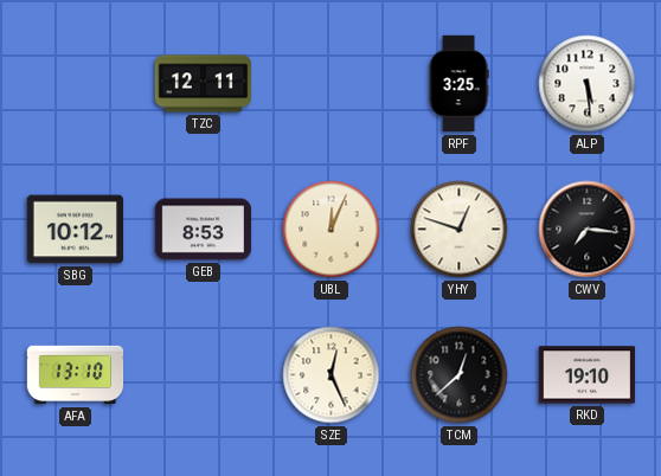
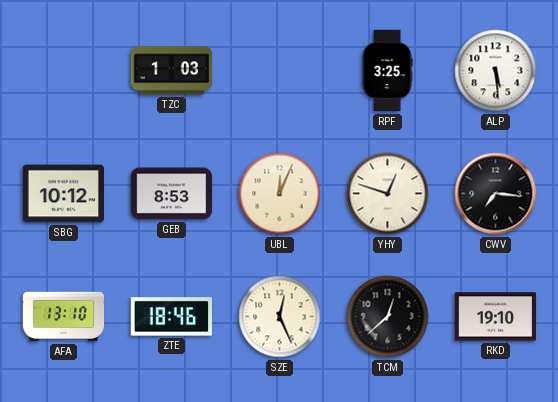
TZC: 12:11 -> 1:03 (172, 71)
ZTE: none -> 18:46 (171, 317)
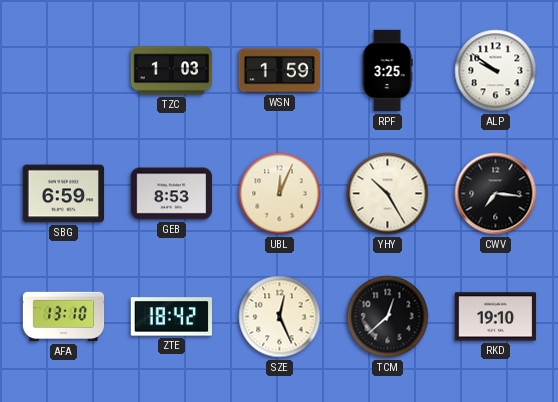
WSN: none -> 1:59 (280, 71)
ALP: 5:29 -> 9:51 (496, 71)
SBG: 10:12 -> 6:59 (64, 194)
YHY: 12:48 -> 10:25 (388, 194)
ZTE: 18:46 -> 18:42 (171, 317)
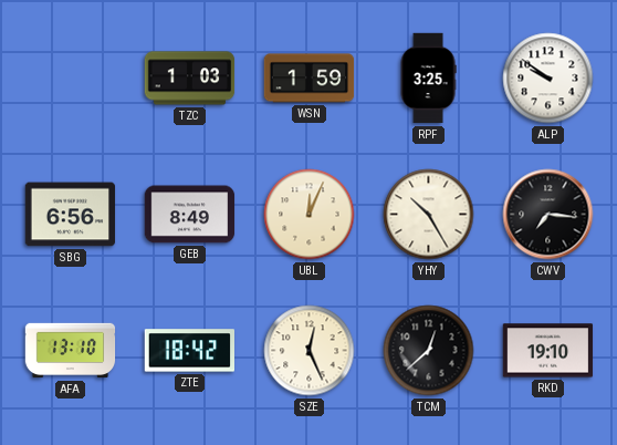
SBG: 6:59 -> 6:56 (71, 215)
GEB: 8:53 -> 8:49 (190, 215)
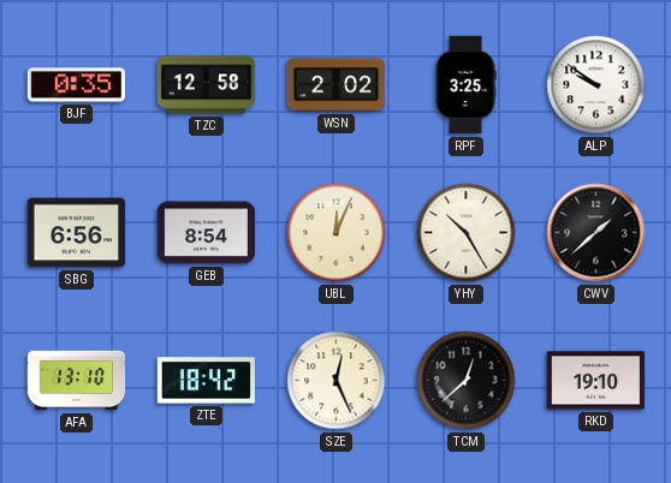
BJF: none -> 0:35 (76, 85)
TZC: 1:03 -> 12:58 (207, 85)
WSN: 1:59 -> 2:02 (337, 85)
GEB: 8:49 -> 8:54 (207, 233)
CWV: 7:16 -> 1:38 (596, 233)
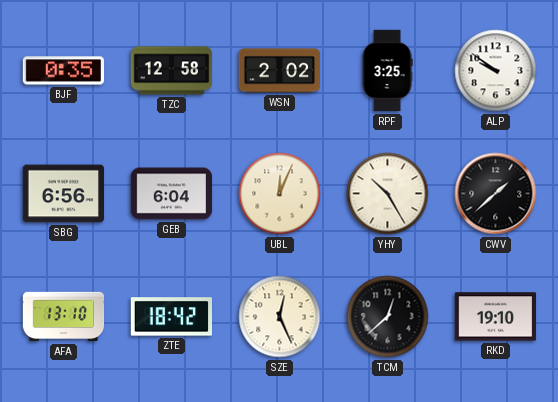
GEB: 8:54 -> 6:04 (172, 194)
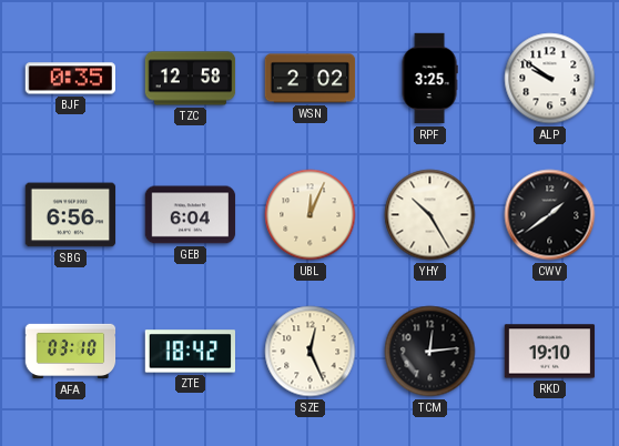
CWV: 1:38 -> 1:39 (550, 215)
AFA: 13:10 -> 03:10 (71, 352)
TCM: 12:38 -> 12:14 (430, 352)
